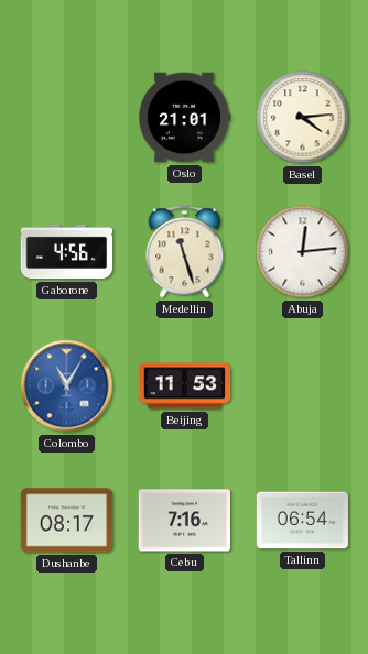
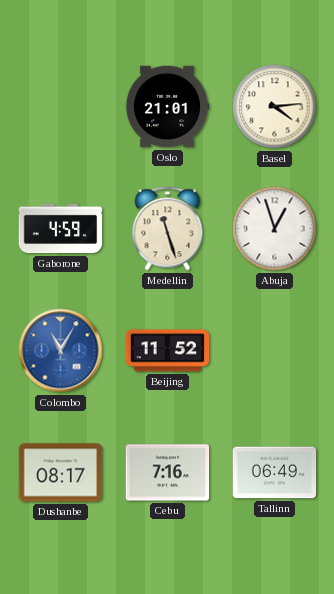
Gaborone: 4:56 -> 4:59 (61, 229)
Abuja: 12:14 -> 12:57 (275, 229)
Beijing: 11:53 -> 11:52 (168, 351)
Tallinn: 06:54 -> 06:49 (275, 473)
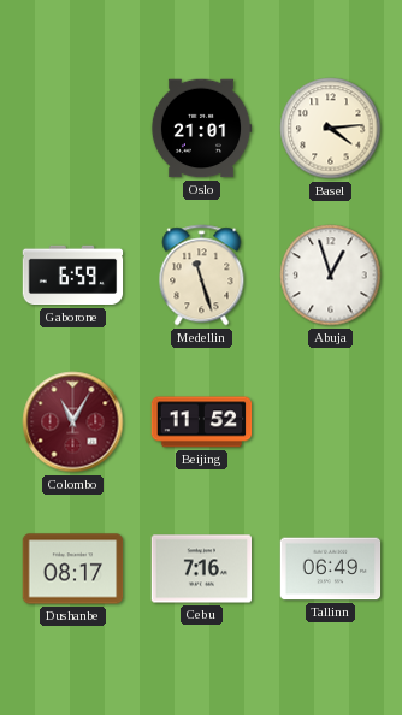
Gaborone: 4:59 -> 6:59 (73, 276)
Colombo dial: blue -> burgundy (73, 422)
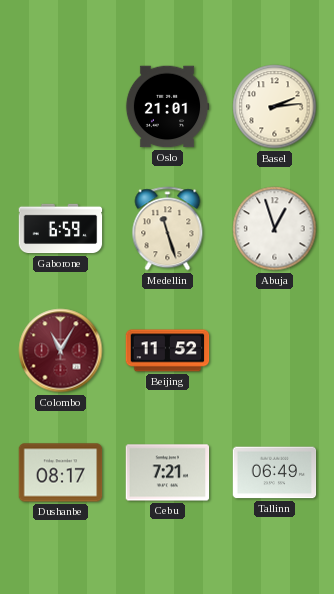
Basel: 4:14 -> 2:14 (275, 107)
Cebu: 7:16 -> 7:21 (168, 473)
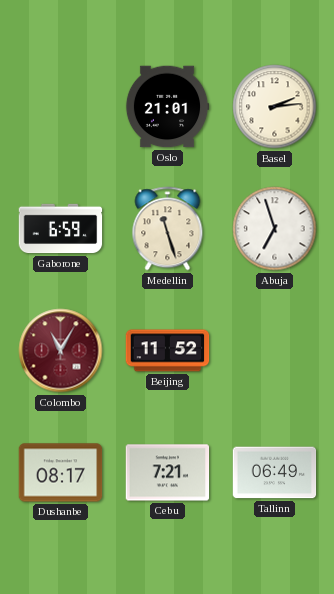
Abuja: 12:57 -> 6:57 (275, 229)
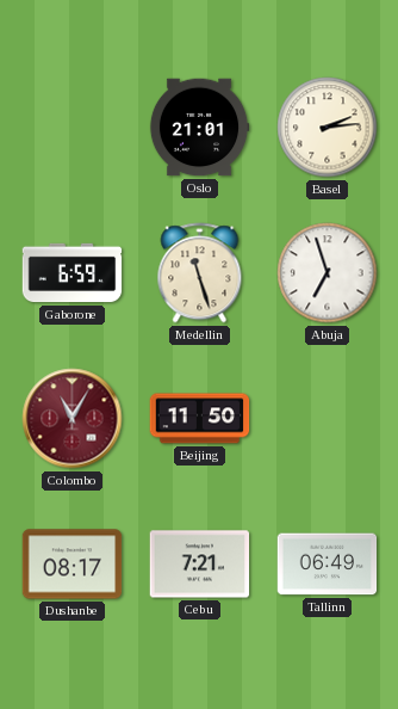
Beijing: 11:52 -> 11:50 (200, 419)
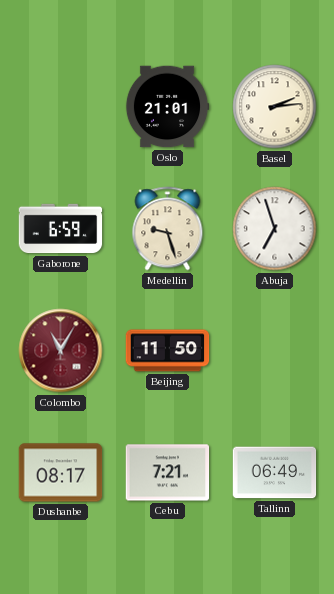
Medellin: 11:27 -> 9:27 (168, 229)
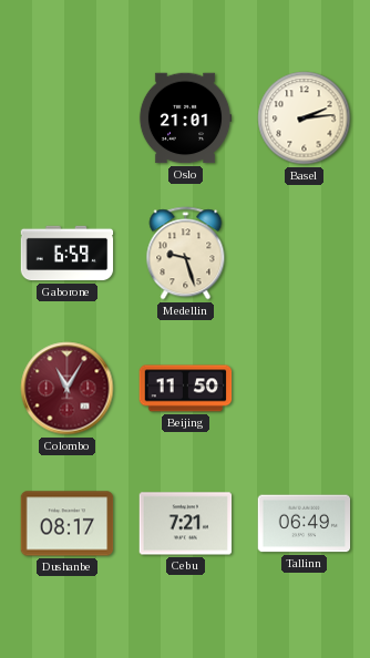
Abuja: 6:57 -> none (275, 229)
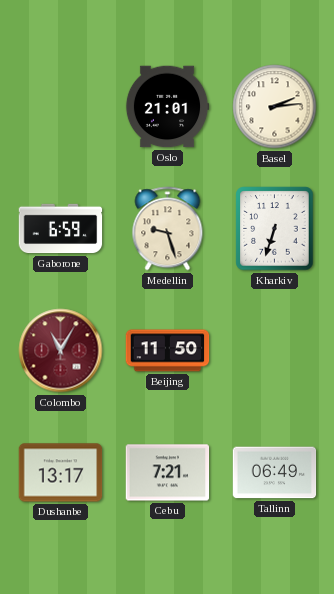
Kharkiv: none -> 6:33 (275, 229)
Dushanbe: 08:17 -> 13:17 (61, 473)
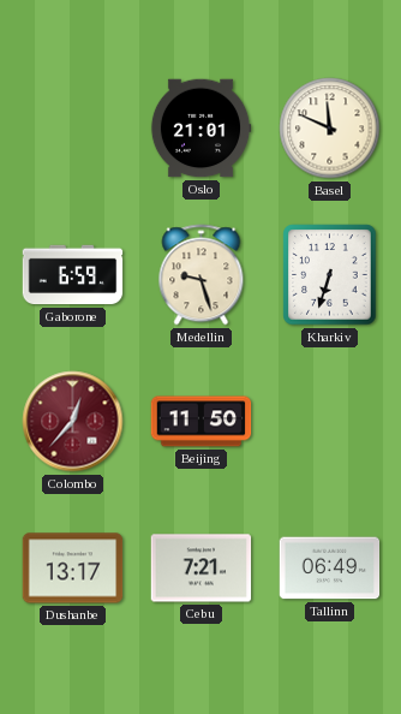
Basel: 2:14 -> 11:49 (330, 129)
Colombo: 11:05 -> 12:37 (73, 422)
